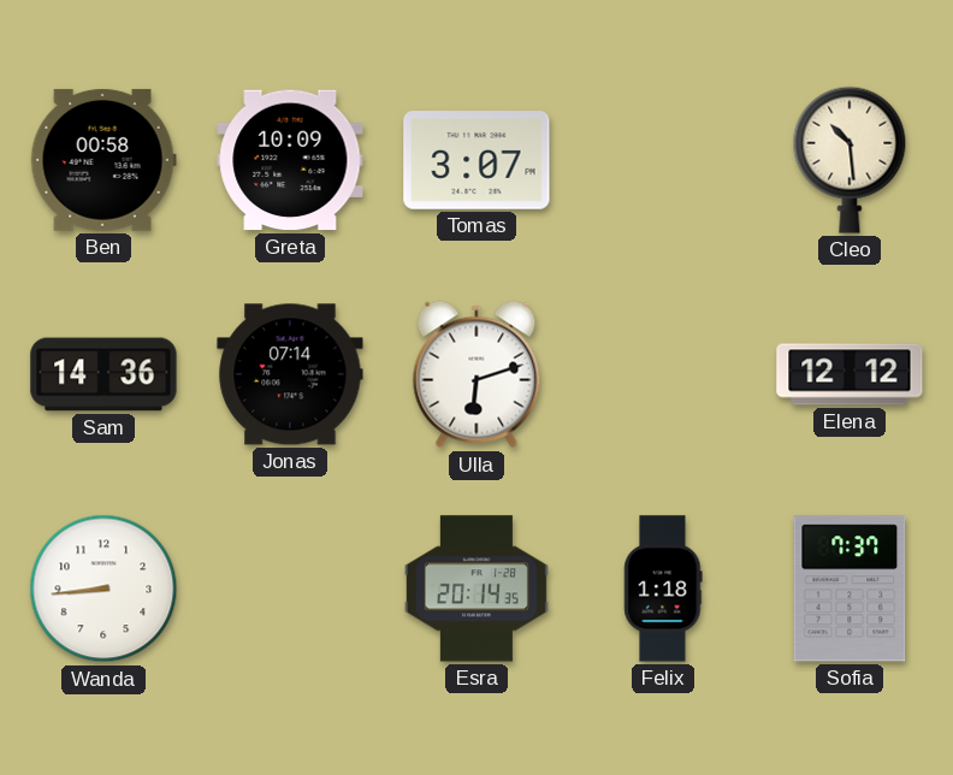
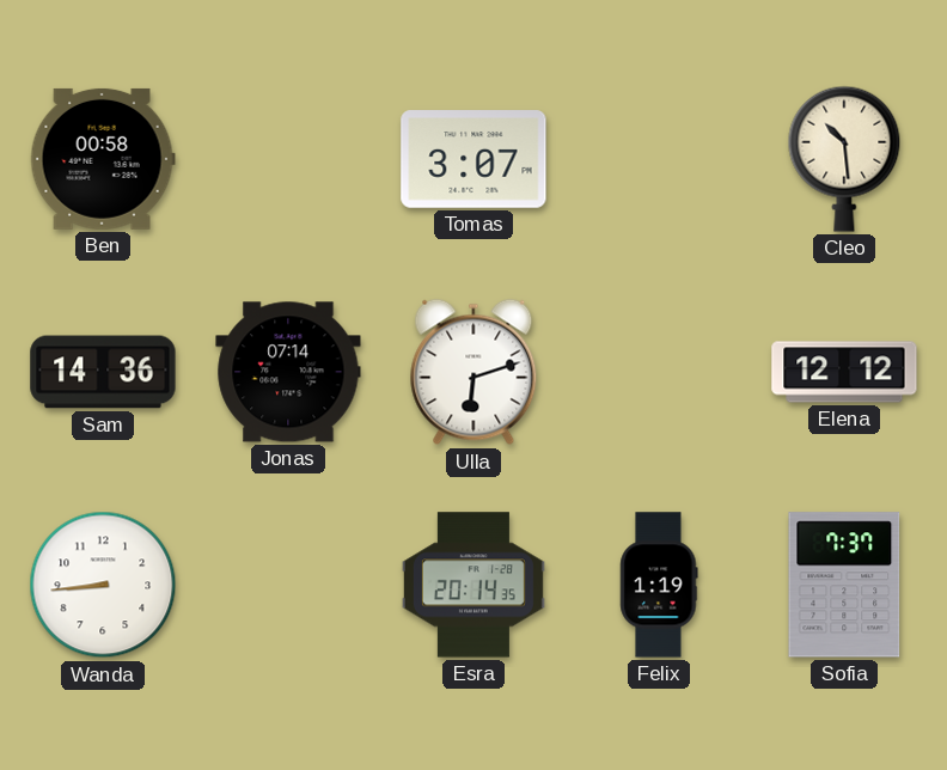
Greta: 10:09 -> none (290, 160)
Felix: 1:18 -> 1:19 (659, 585)
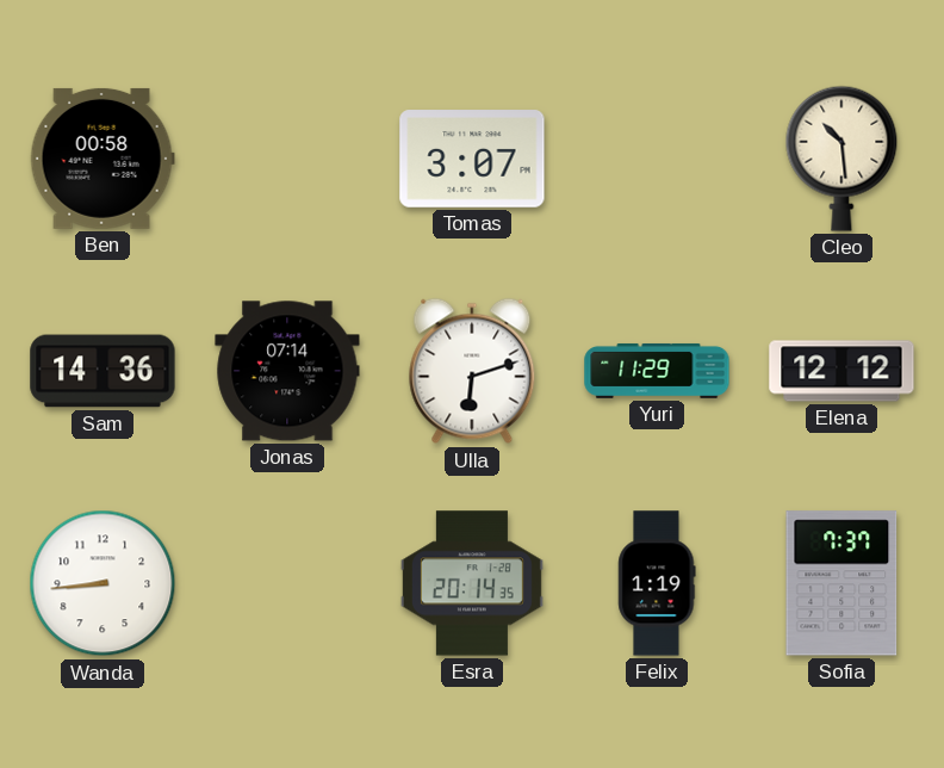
Yuri: none -> 11:29 (657, 371)
